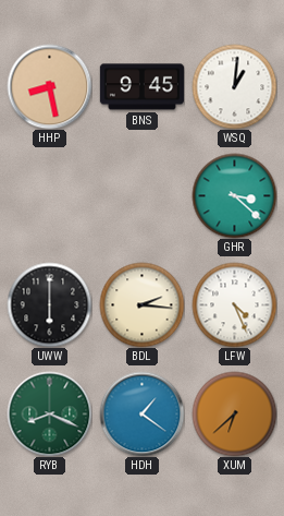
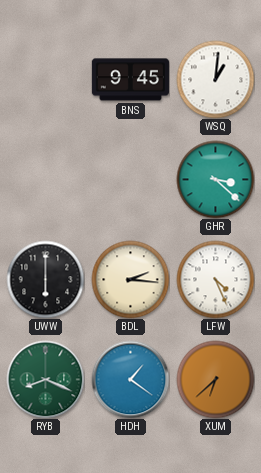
HHP: 8:28 -> none (49, 86)
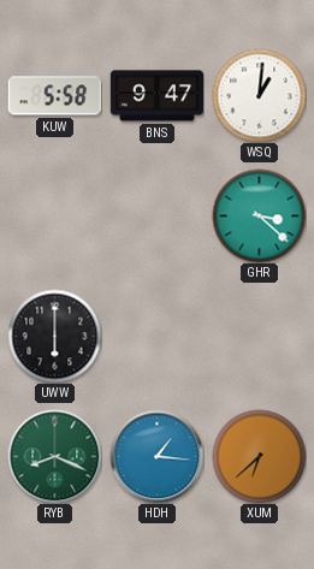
KUW: none -> 5:58 (54, 96)
BNS: 9:45 -> 9:47 (156, 96)
BDL: 2:16 -> none (130, 279)
LFW: 4:26 -> none (215, 279)
HDH: 1:21 -> 1:16 (156, 456)
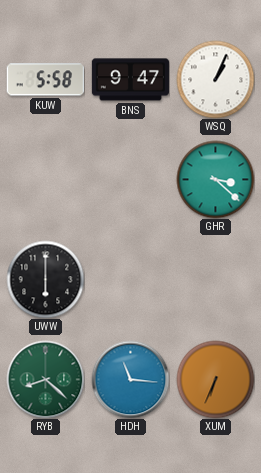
WSQ: 1:01 -> 1:04 (215, 79)
RYB: 8:19 -> 8:22 (45, 379)
HDH: 1:16 -> 11:16 (130, 379)
XUM: 6:38 -> 6:34 (215, 379)
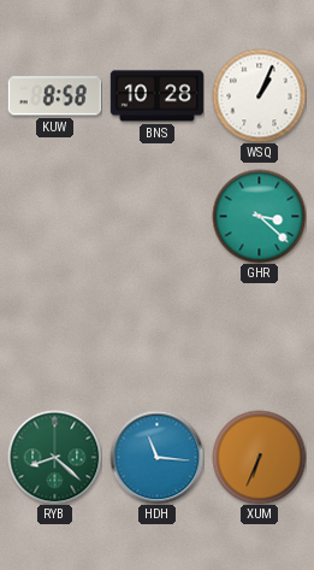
KUW: 5:58 -> 8:58 (54, 96)
BNS: 9:47 -> 10:28 (156, 96)
UWW: 6:00 -> none (45, 279)
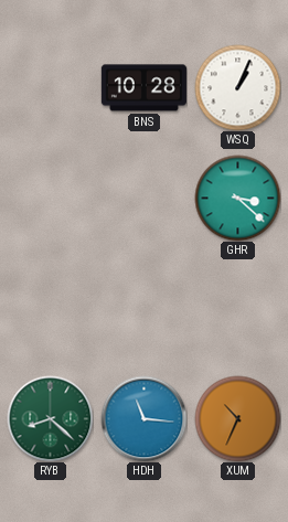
KUW: 8:58 -> none (54, 96)
XUM: 6:34 -> 10:34 (237, 418)
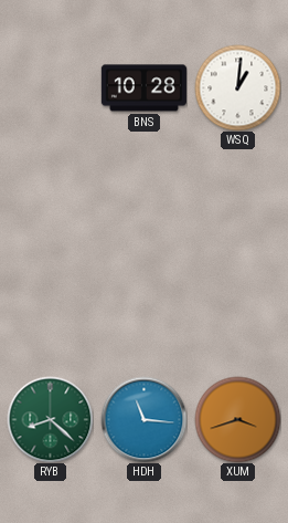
WSQ: 1:04 -> 1:01 (237, 87)
GHR: 3:22 -> none (237, 198)
XUM: 10:34 -> 3:42 (237, 419)
